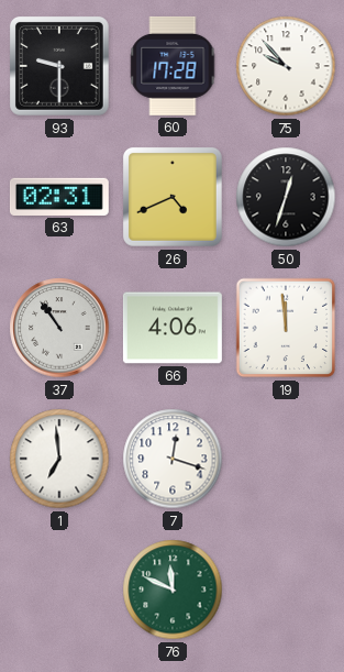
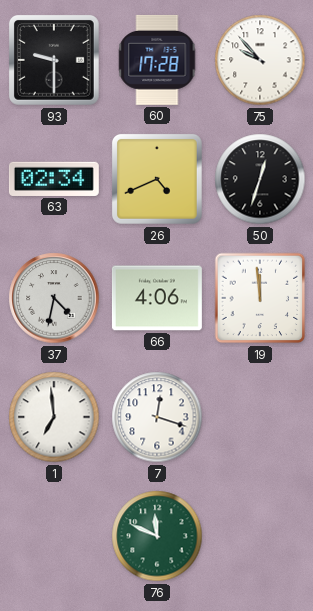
63: 02:31 -> 02:34 (54, 179)
37: 10:54 -> 4:32 (54, 298)
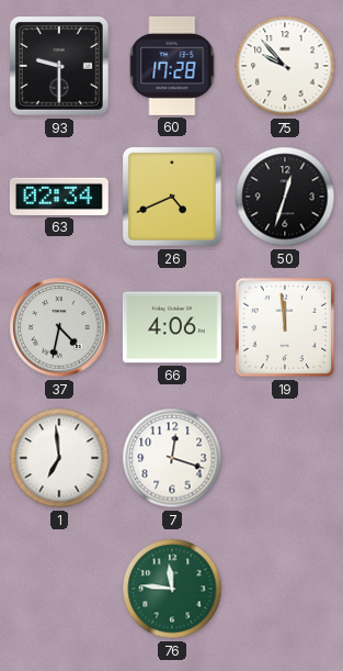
76: 11:49 -> 11:46 (172, 589)
